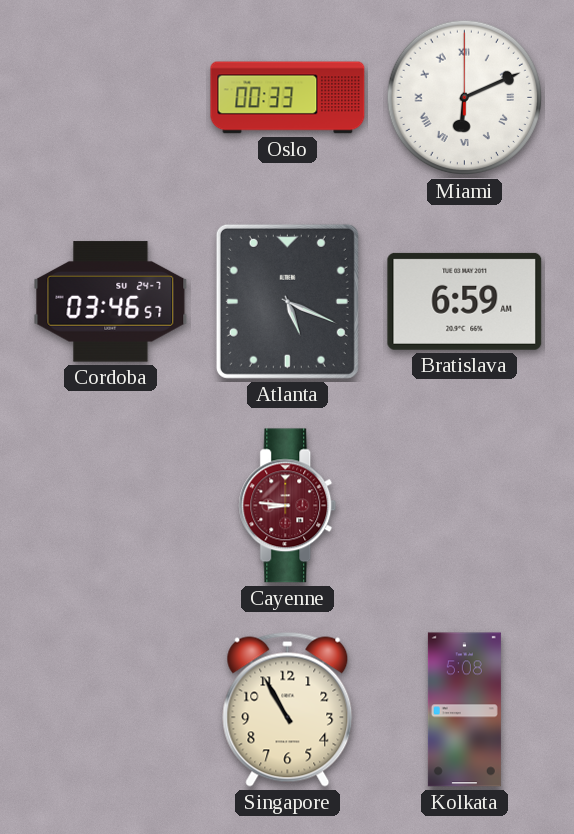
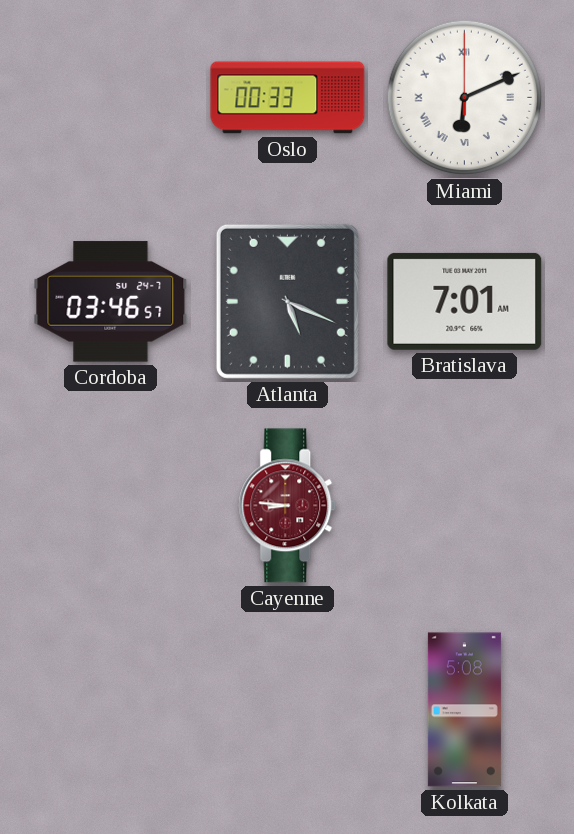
Bratislava: 6:59 -> 7:01 (465, 301)
Singapore: 10:55 -> none (288, 709)
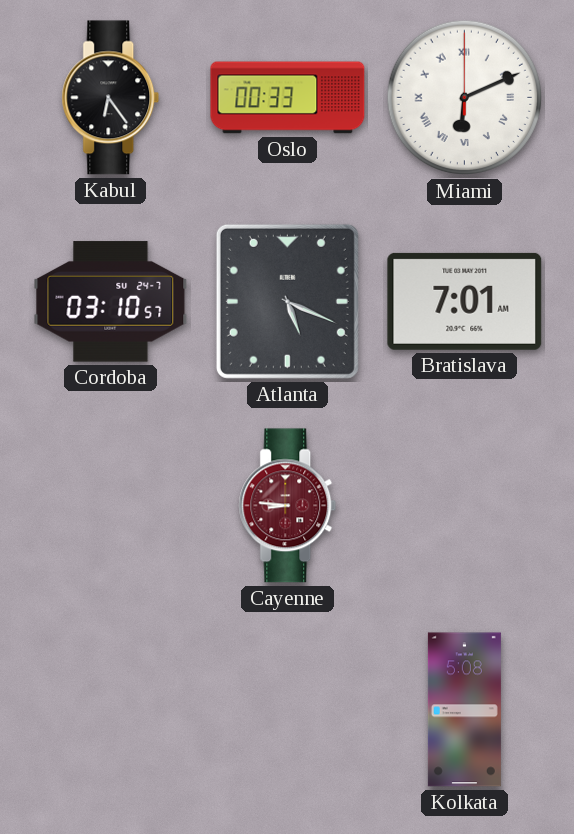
Kabul: none -> 6:24 (111, 98)
Cordoba: 03:46 -> 03:10 (111, 302)
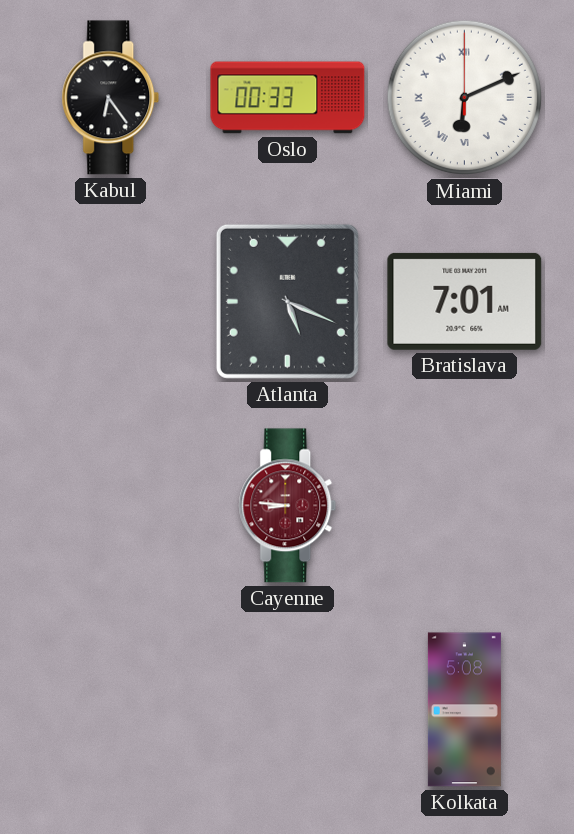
Cordoba: 03:10 -> none (111, 302)
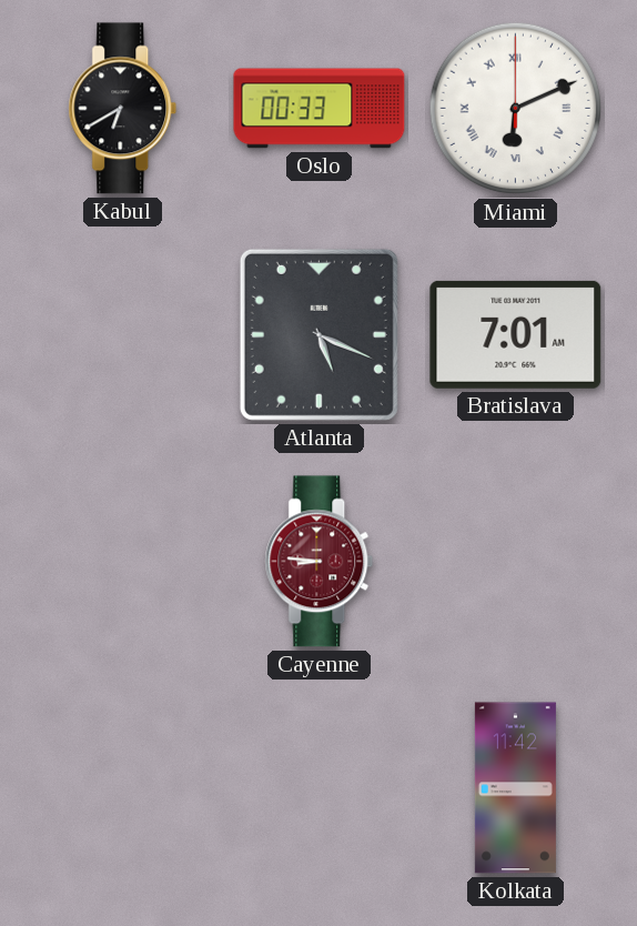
Kabul: 6:24 -> 6:40 (123, 109)
Kolkata: 5:08 -> 11:42 (515, 788)
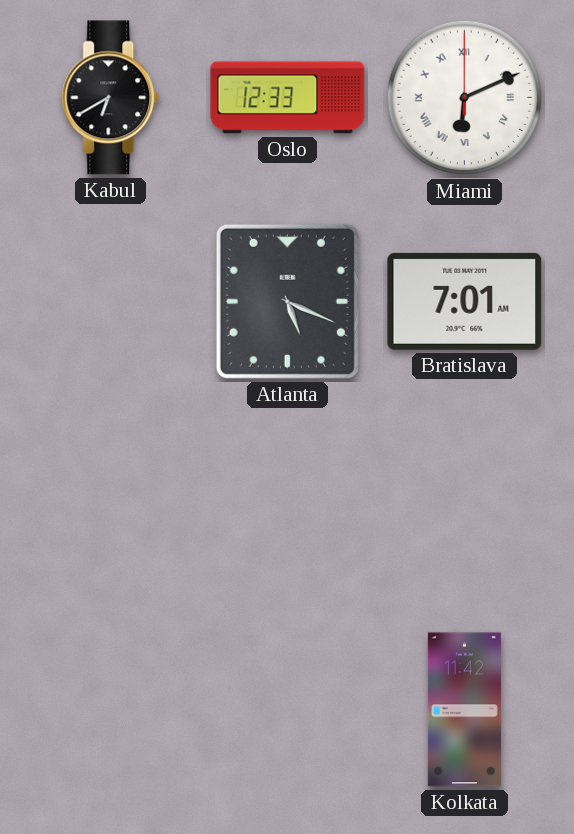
Oslo: 00:33 -> 12:33 (288, 98)
Cayenne: 8:46 -> none (320, 562)
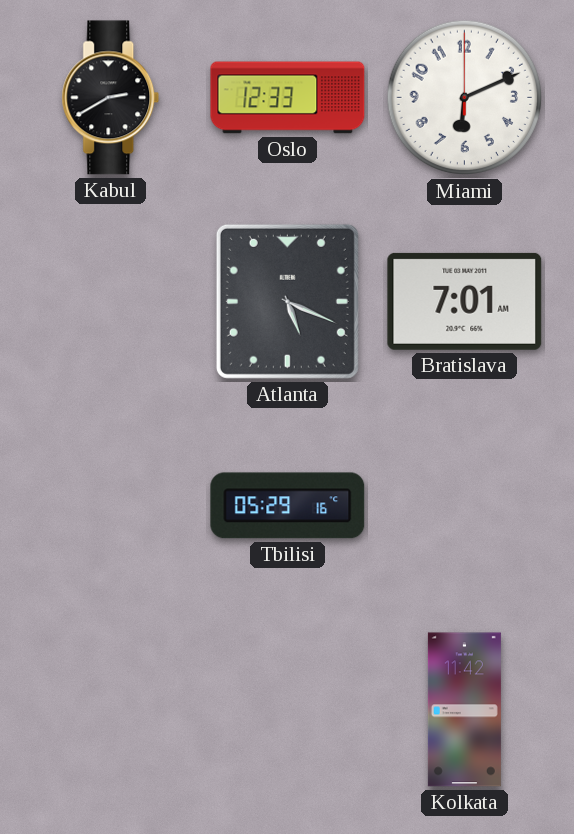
Kabul: 6:40 -> 2:40 (111, 98)
Miami numerals: Roman -> Arabic (465, 98)
Tbilisi: none -> 05:29 (288, 506)
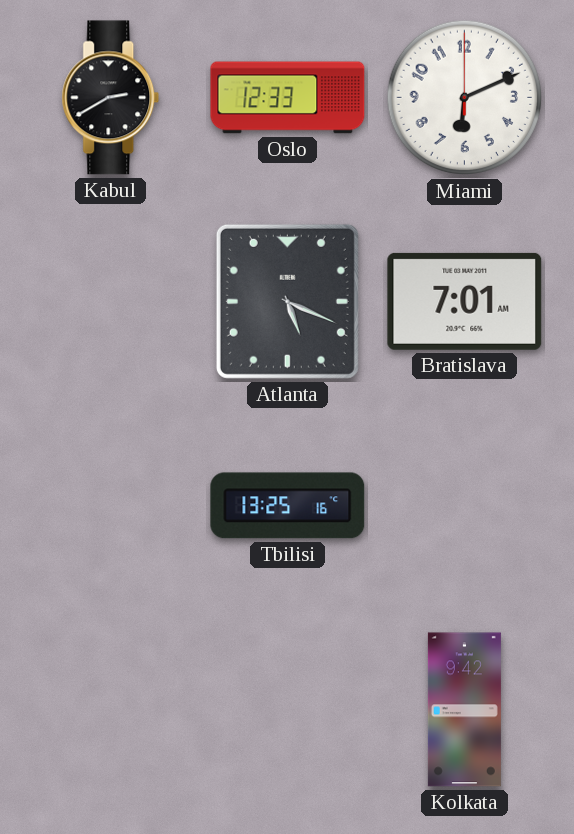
Tbilisi: 05:29 -> 13:25 (288, 506)
Kolkata: 11:42 -> 9:42 (464, 710)
